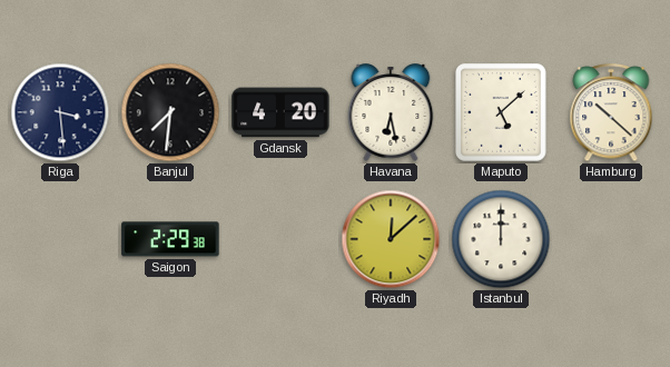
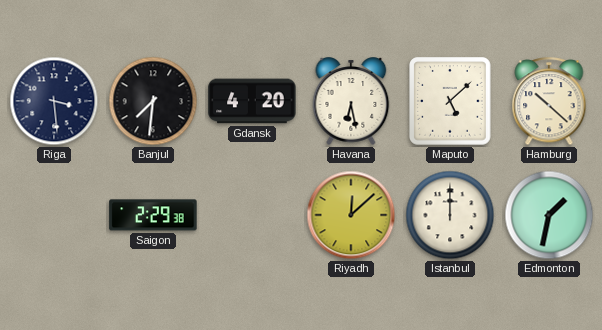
Edmonton: none -> 1:32 (549, 215)
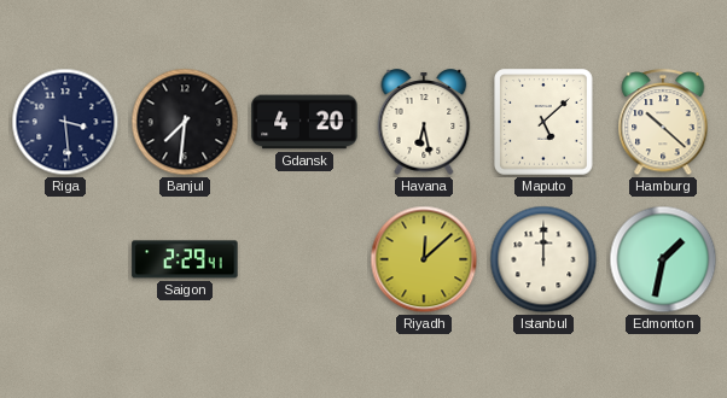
Saigon: 2:29:38 -> 2:29:41 (185, 259)
